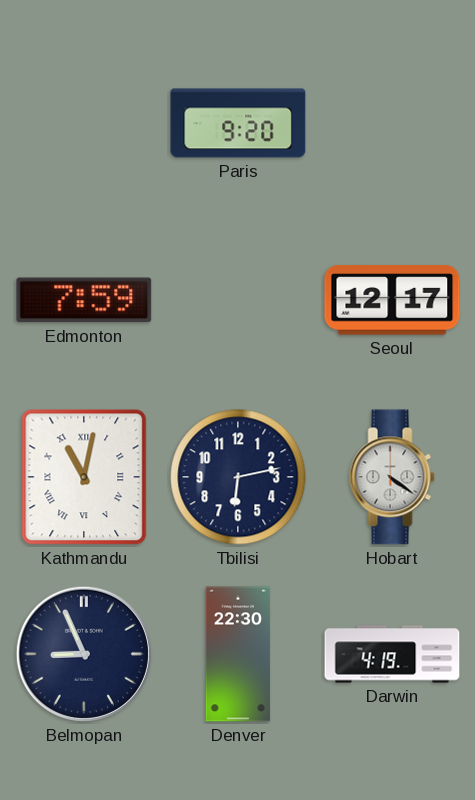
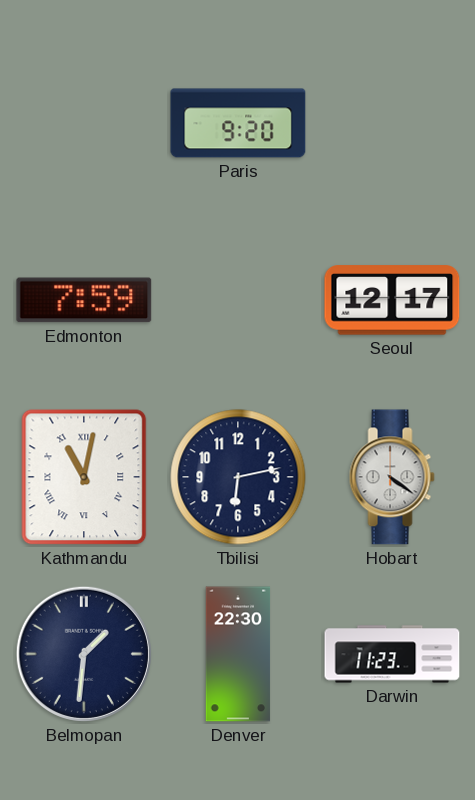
Belmopan: 8:56 -> 1:31 (84, 654)
Darwin: 4:19 -> 11:23 (392, 654)
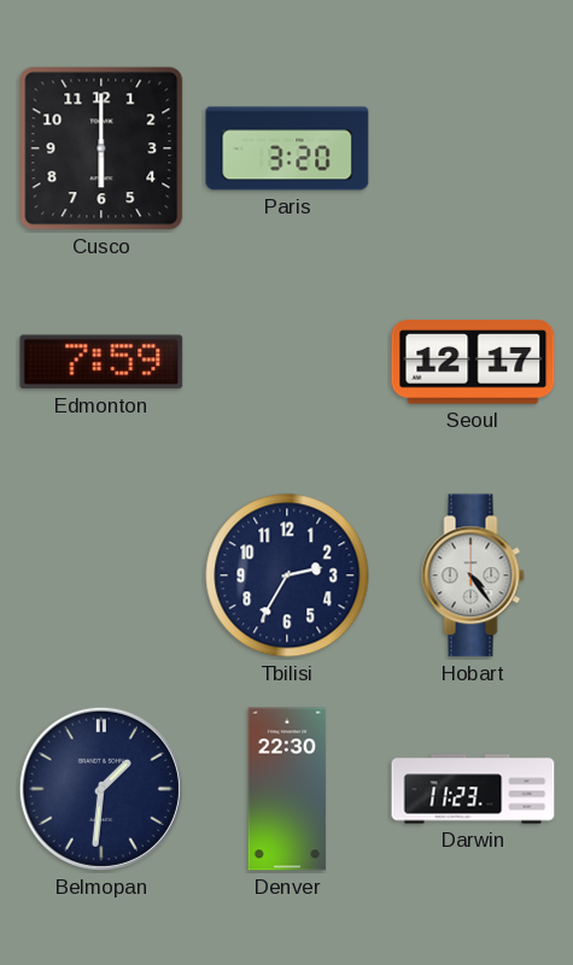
Cusco: none -> 6:00 (101, 148)
Paris: 9:20 -> 3:20 (287, 148)
Kathmandu: 11:02 -> none (84, 477)
Tbilisi: 6:13 -> 2:35 (287, 575)
Hobart: 4:21 -> 4:24 (473, 575)
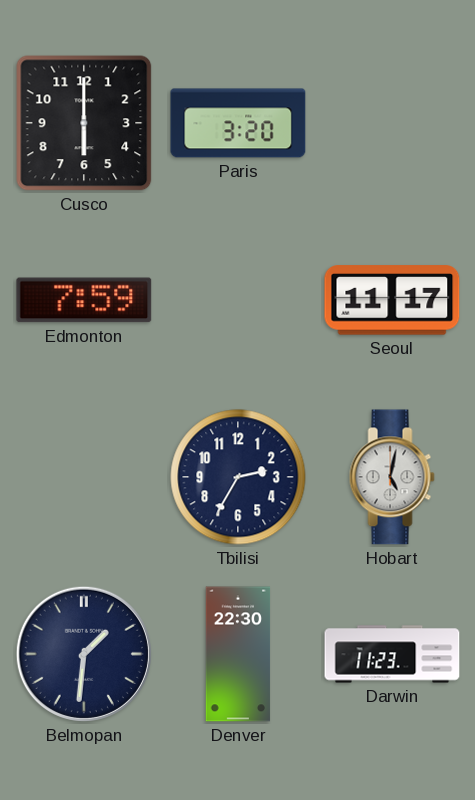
Seoul: 12:17 -> 11:17 (392, 300)
Hobart: 4:24 -> 5:02 (392, 477)
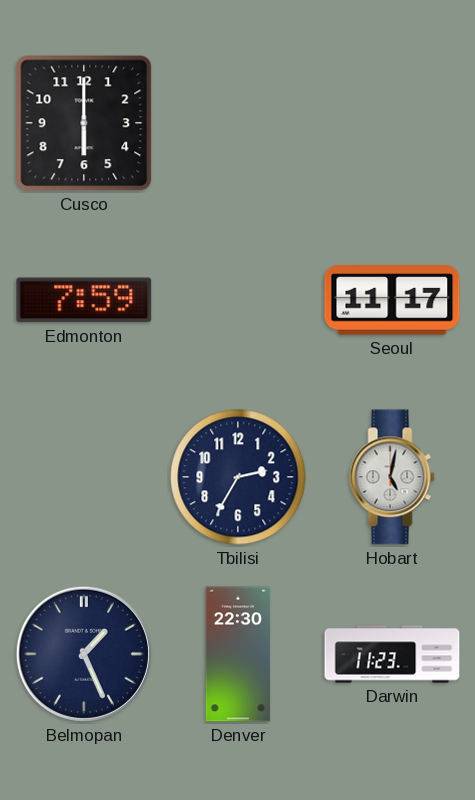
Paris: 3:20 -> none (238, 123)
Belmopan: 1:31 -> 1:26 (84, 654)
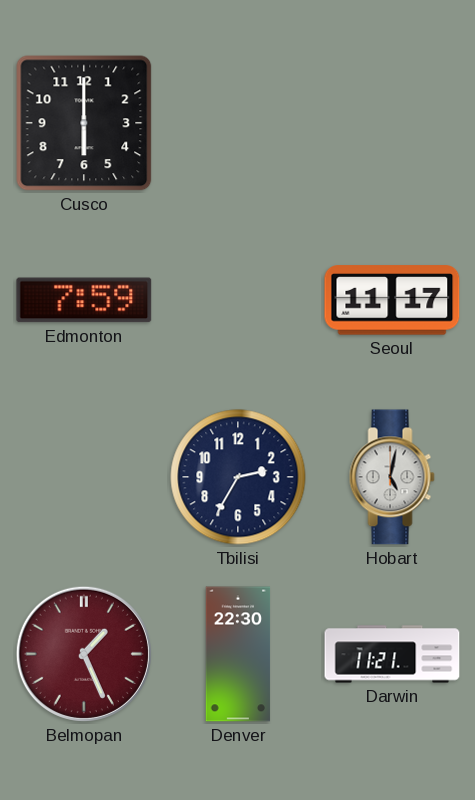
Belmopan dial: navy -> burgundy (84, 654)
Darwin: 11:23 -> 11:21 (392, 654)
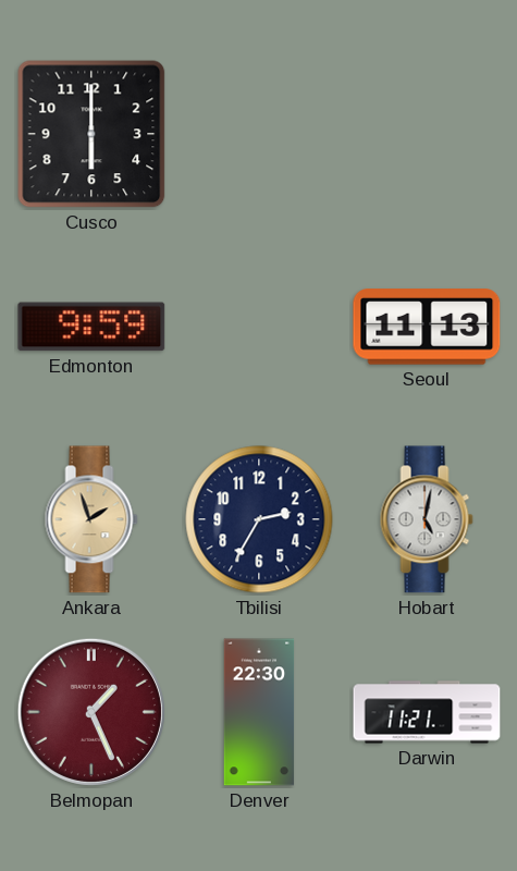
Edmonton: 7:59 -> 9:59 (91, 327)
Seoul: 11:17 -> 11:13 (427, 327)
Ankara: none -> 1:57 (91, 519)
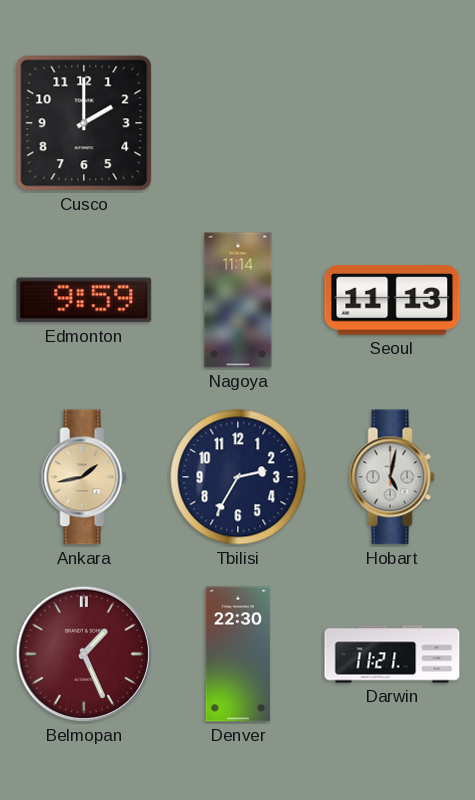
Cusco: 6:00 -> 2:00 (84, 123)
Nagoya: none -> 11:14 (238, 300)
Ankara: 1:57 -> 1:43 (84, 477)
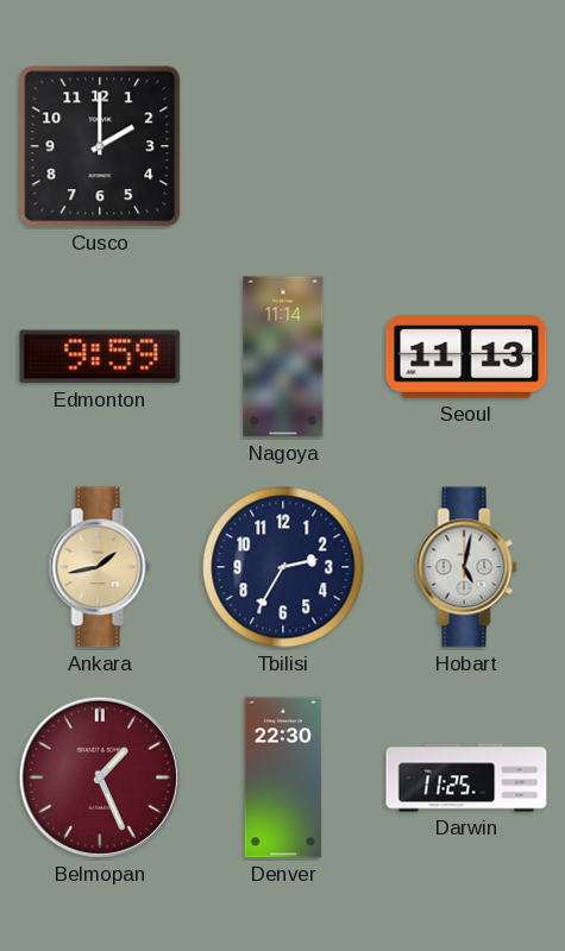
Darwin: 11:21 -> 11:25 (466, 777)
